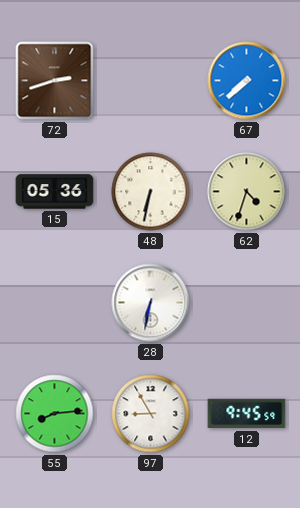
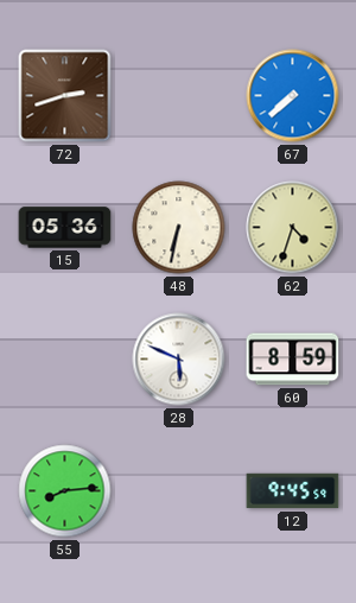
28: 6:32 -> 5:49 (179, 360)
60: none -> 8:59 (293, 360)
97: 8:55 -> none (151, 414)
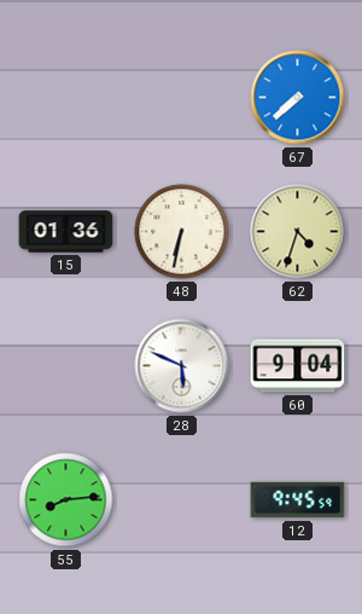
72: 2:42 -> none (65, 96)
15: 05:36 -> 01:36 (66, 232)
60: 8:59 -> 9:04 (298, 366)
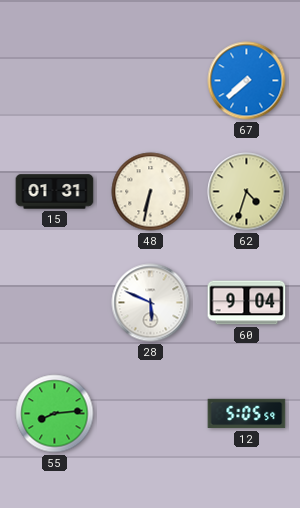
15: 01:36 -> 01:31 (55, 192)
12: 9:45 -> 5:05 (247, 414)
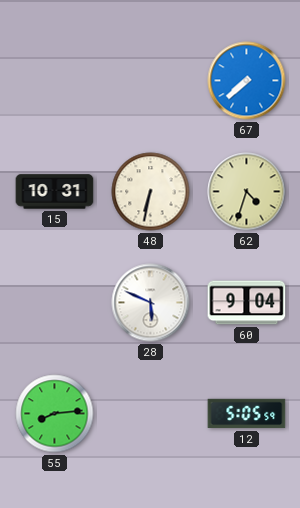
15: 01:31 -> 10:31 (55, 192)
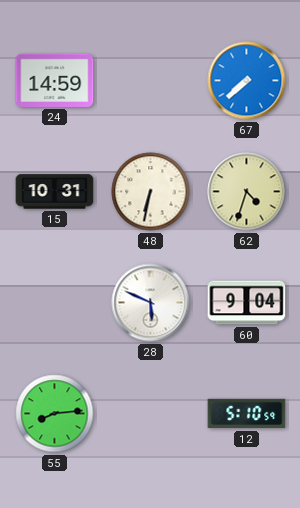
24: none -> 14:59 (55, 80)
12: 5:05 -> 5:10 (247, 414)
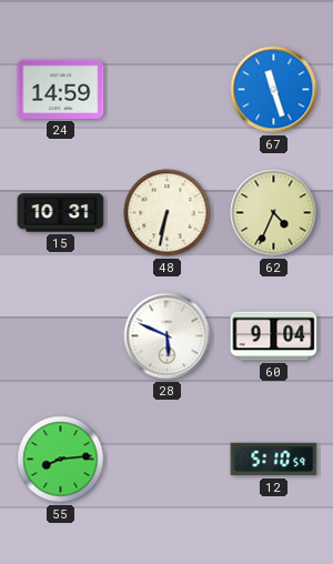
67: 7:38 -> 11:27 (274, 90)
62: 4:33 -> 4:34 (274, 213)
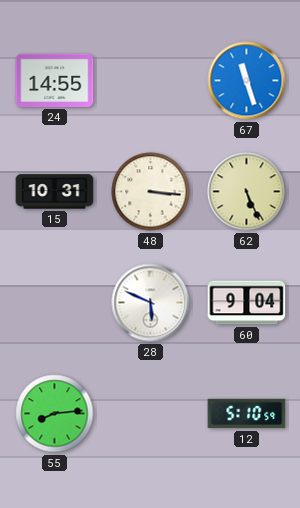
24: 14:59 -> 14:55 (55, 80)
48: 6:32 -> 3:16 (151, 192)
62: 4:34 -> 5:26 (247, 192)
